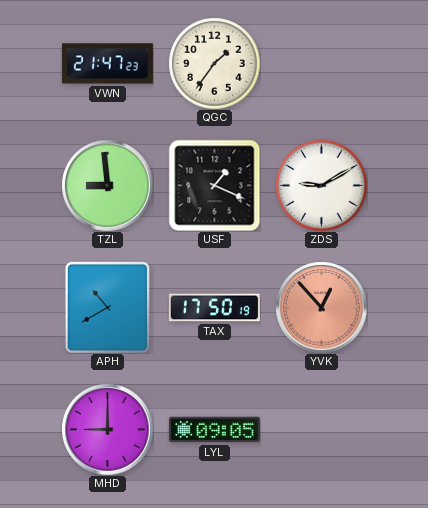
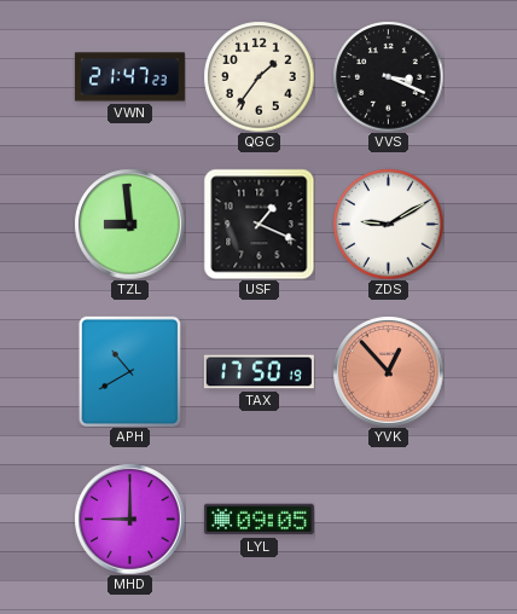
VVS: none -> 3:19 (388, 76)
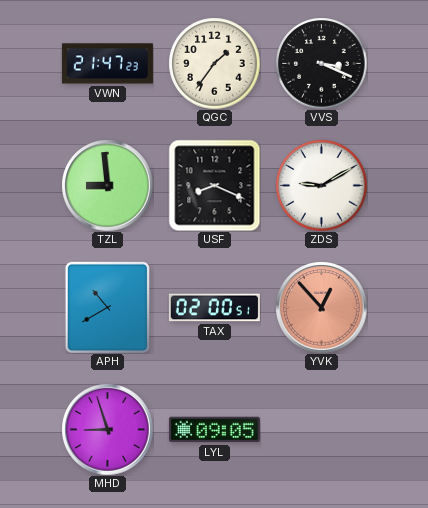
USF: 1:19 -> 8:19 (214, 185)
TAX: 17:50 -> 02:00 (214, 308)
MHD: 9:00 -> 8:57 (107, 429)
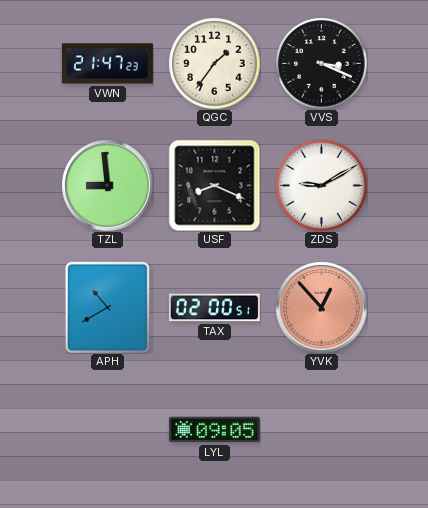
MHD: 8:57 -> none (107, 429)
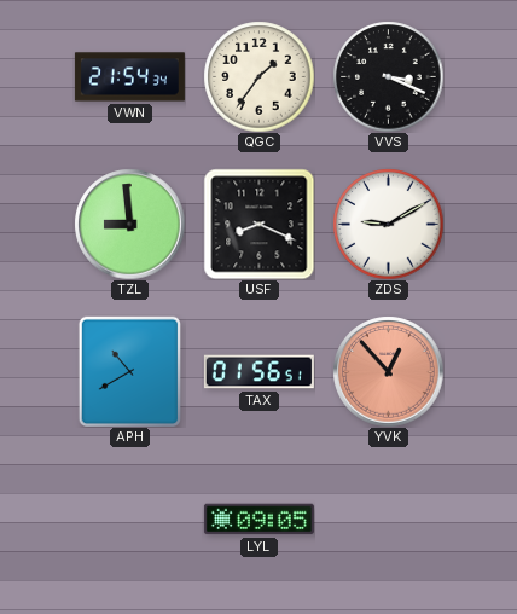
VWN: 21:47 -> 21:54 (129, 77)
TAX: 02:00 -> 01:56 (258, 372)
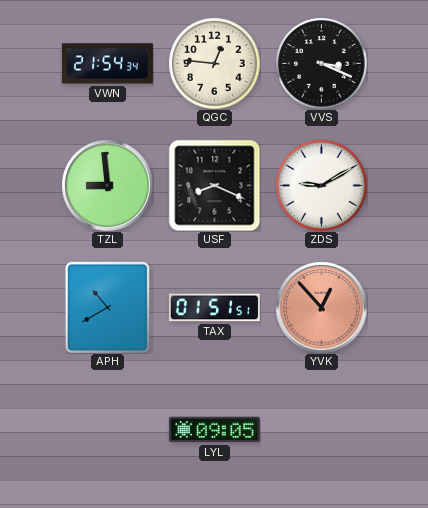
QGC: 1:36 -> 12:46 (214, 63)
TAX: 01:56 -> 01:51 (214, 308)
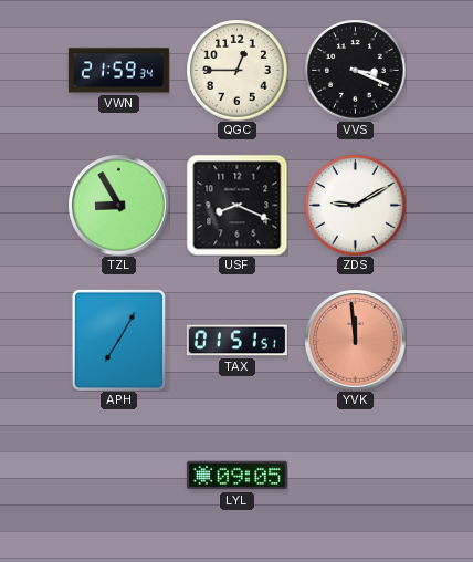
VWN: 21:54 -> 21:59 (118, 71)
QGC: 12:46 -> 12:45 (236, 70)
TZL: 8:59 -> 8:55 (118, 205)
APH: 10:40 -> 7:05 (118, 340)
YVK: 12:53 -> 11:59 (355, 340)
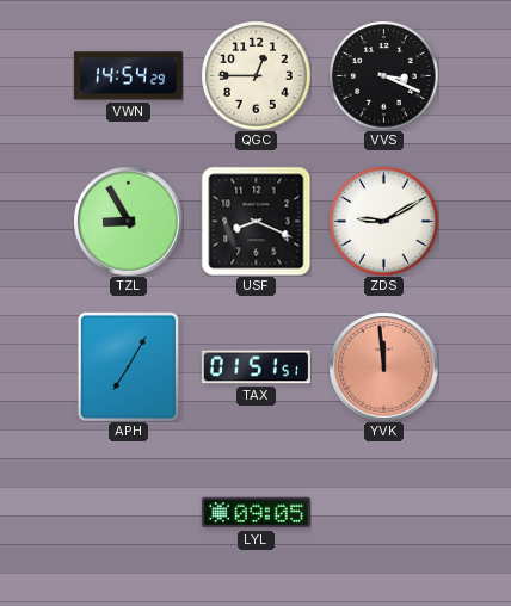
VWN: 21:59 -> 14:54 (128, 76)
